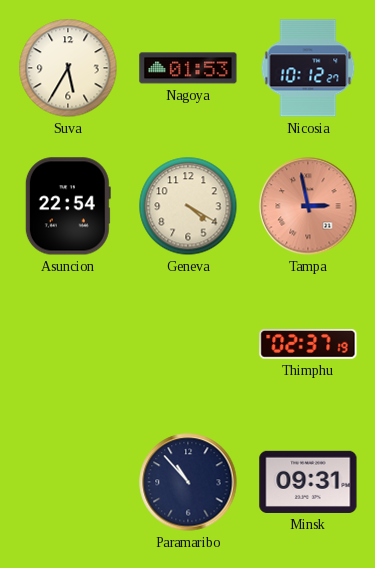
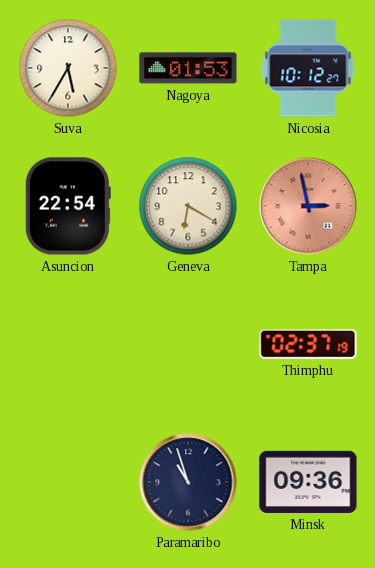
Geneva: 4:20 -> 6:20 (188, 206)
Paramaribo: 10:53 -> 10:57 (188, 482)
Minsk: 09:31 -> 09:36 (308, 482)
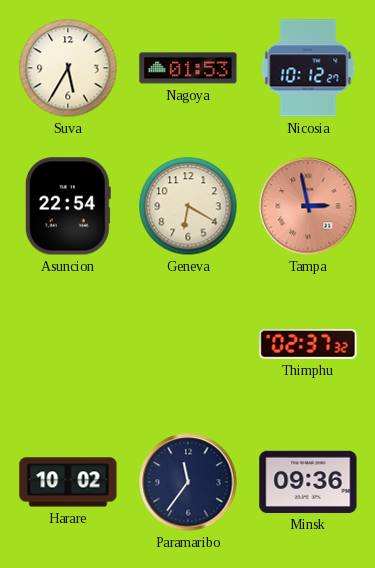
Thimphu: 02:37:19 -> 02:37:32 (308, 345)
Harare: none -> 10:02 (68, 482)
Paramaribo: 10:57 -> 11:36 (188, 482)
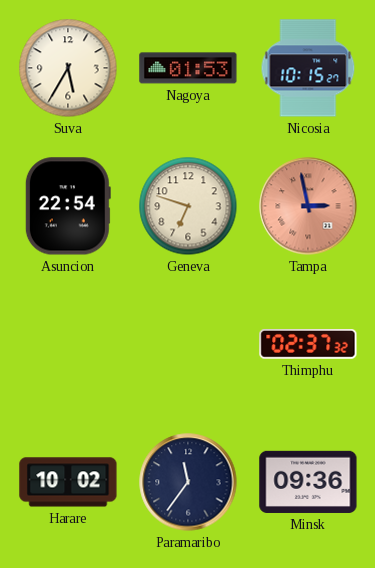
Nicosia: 10:12 -> 10:15 (308, 68)
Geneva: 6:20 -> 6:48 (188, 206)
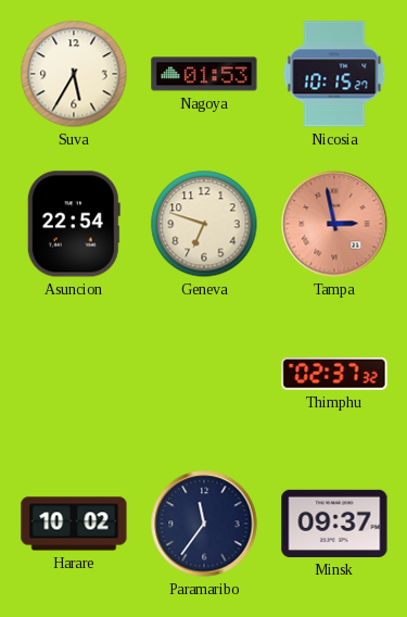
Minsk: 09:36 -> 09:37 (334, 524)
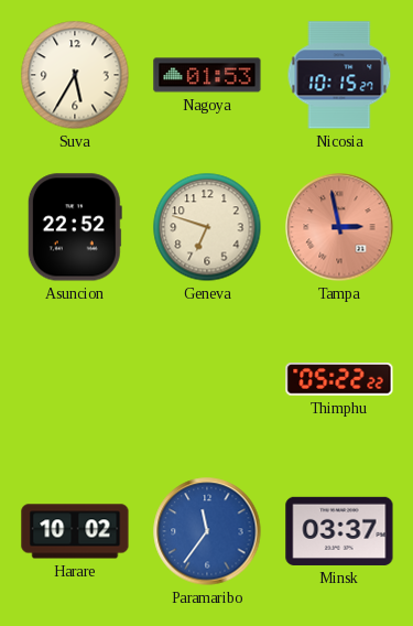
Asuncion: 22:54 -> 22:52 (75, 227)
Thimphu: 02:37 -> 05:22 (339, 380)
Paramaribo dial: navy -> blue (207, 531)
Minsk: 09:37 -> 03:37 (339, 531)
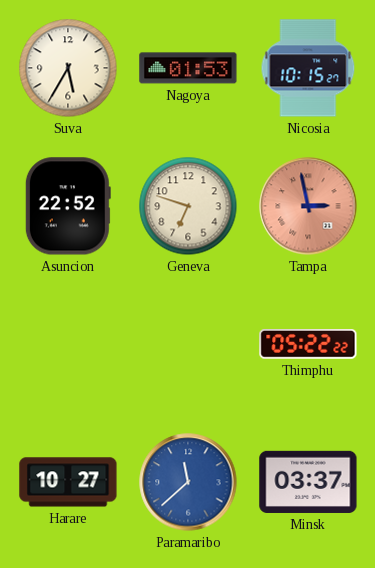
Harare: 10:02 -> 10:27 (68, 482)
Paramaribo: 11:36 -> 11:38 (188, 482)
